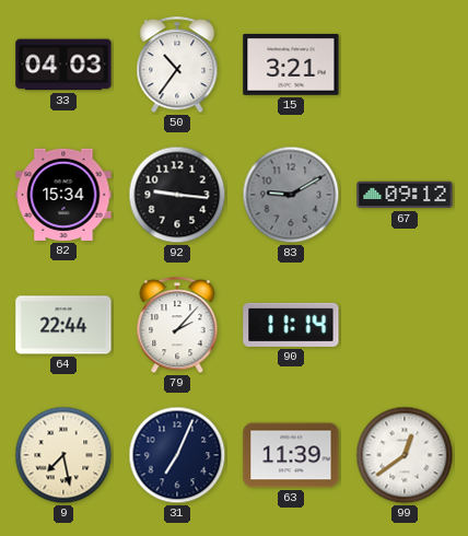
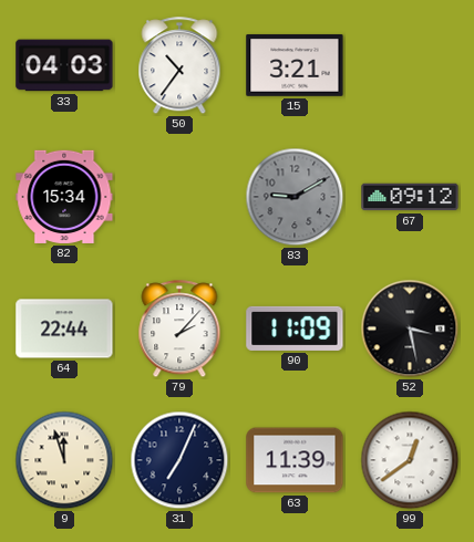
92: 9:16 -> none (177, 195)
90: 11:14 -> 11:09 (295, 329)
52: none -> 3:28 (410, 329)
9: 7:28 -> 11:57 (64, 460)
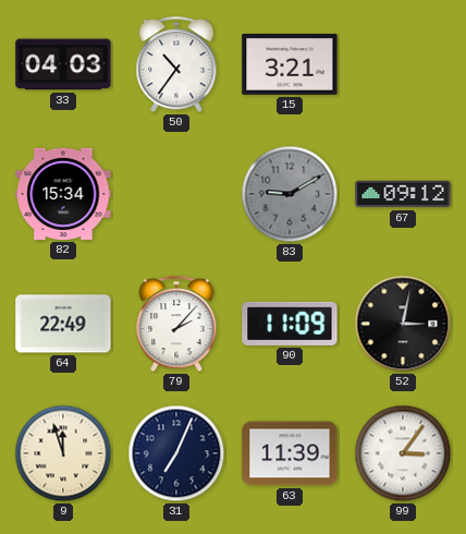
64: 22:44 -> 22:49 (63, 324)
52: 3:28 -> 3:02 (403, 324)
99: 12:39 -> 3:06 (403, 453)
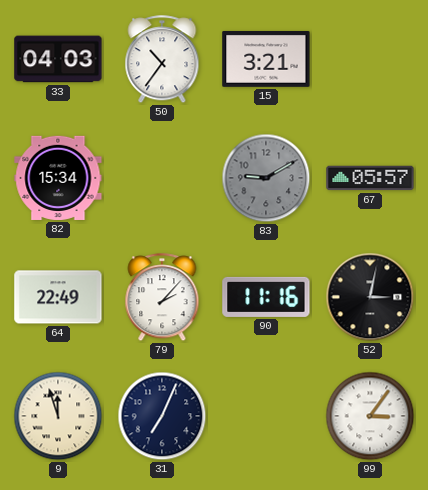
67: 09:12 -> 05:57 (370, 178)
90: 11:09 -> 11:16 (266, 297)
63: 11:39 -> none (290, 453)
